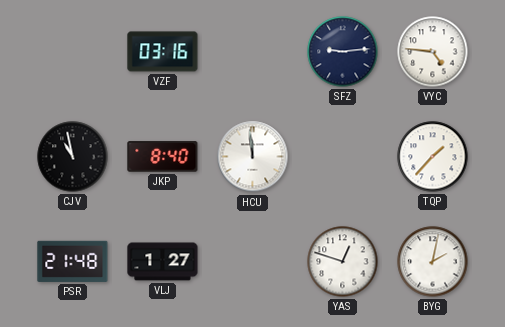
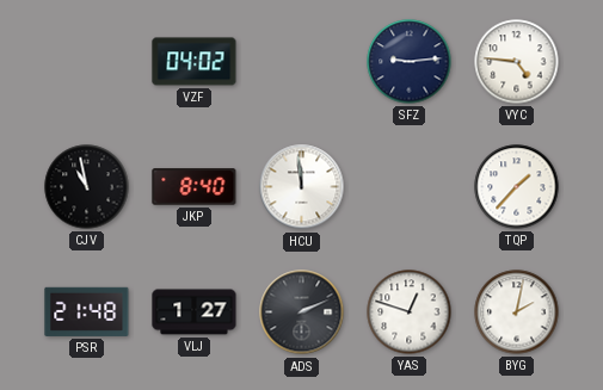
VZF: 03:16 -> 04:02 (195, 62)
ADS: none -> 2:11 (302, 312)
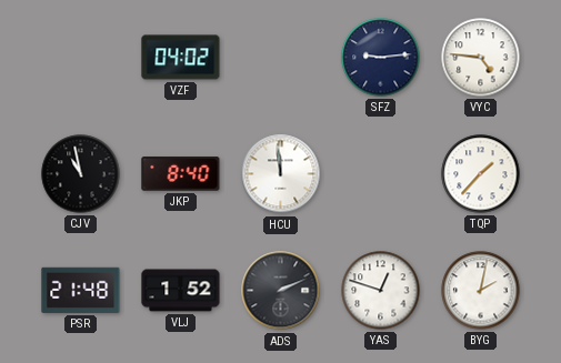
VLJ: 1:27 -> 1:52 (181, 291)
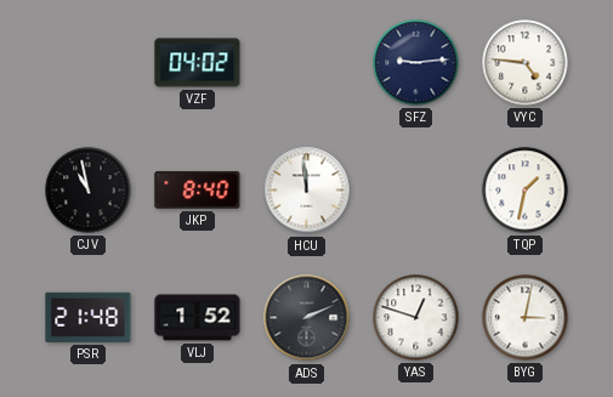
TQP: 1:37 -> 1:32 (526, 191)
BYG: 2:02 -> 3:02 (526, 318)
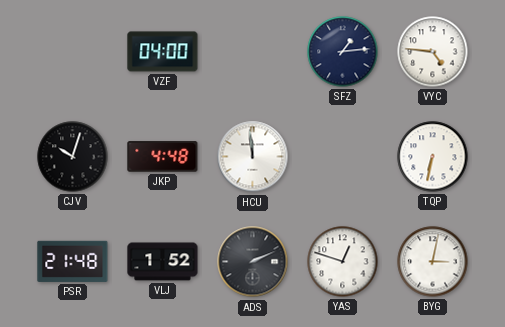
VZF: 04:02 -> 04:00 (163, 52)
SFZ: 9:14 -> 1:14 (343, 52)
CJV: 10:58 -> 10:03 (73, 157)
JKP: 8:40 -> 4:48 (163, 157)
TQP: 1:32 -> 6:32 (433, 157)
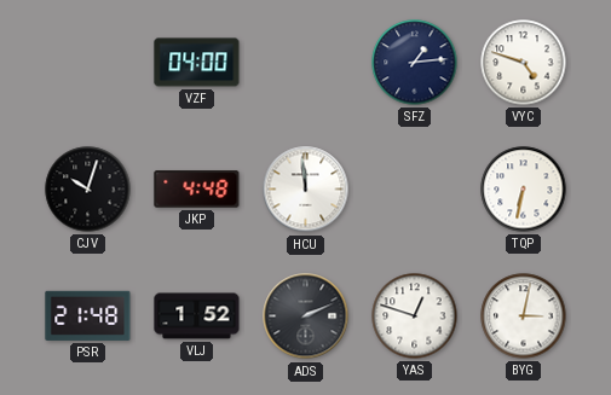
VYC: 4:46 -> 4:48 (524, 63)
